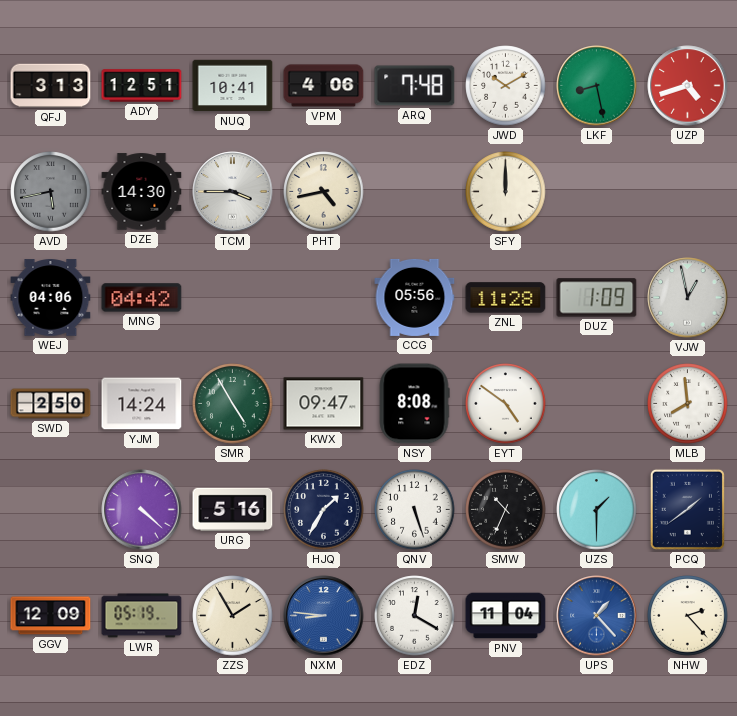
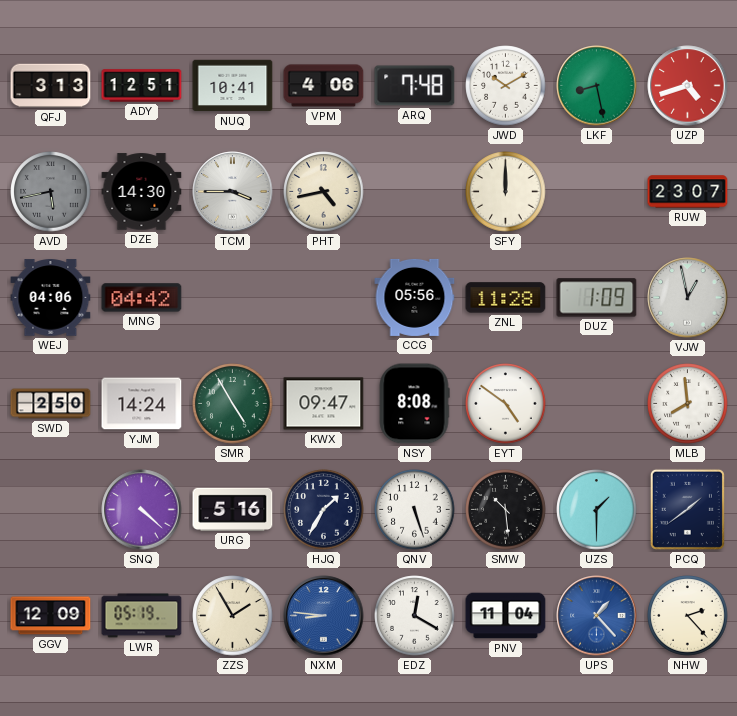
RUW: none -> 23:07 (688, 192)
SMW: 10:34 -> 10:29 (506, 510)
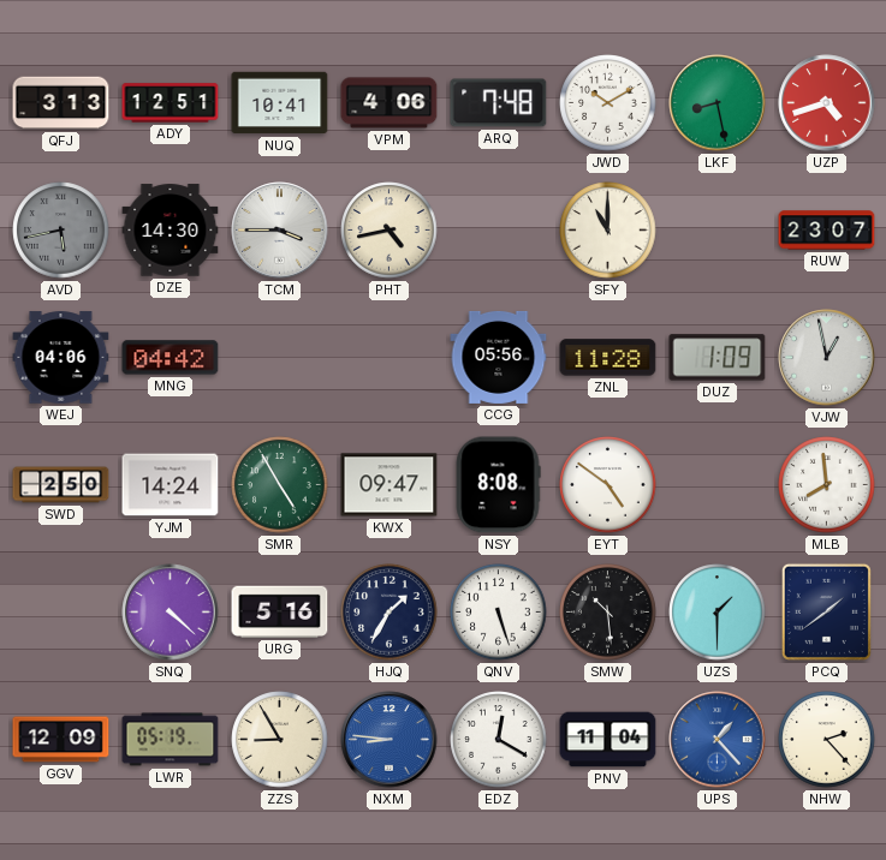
SFY: 12:00 -> 11:00 (608, 231)
ZZS: 1:55 -> 8:55 (280, 740)
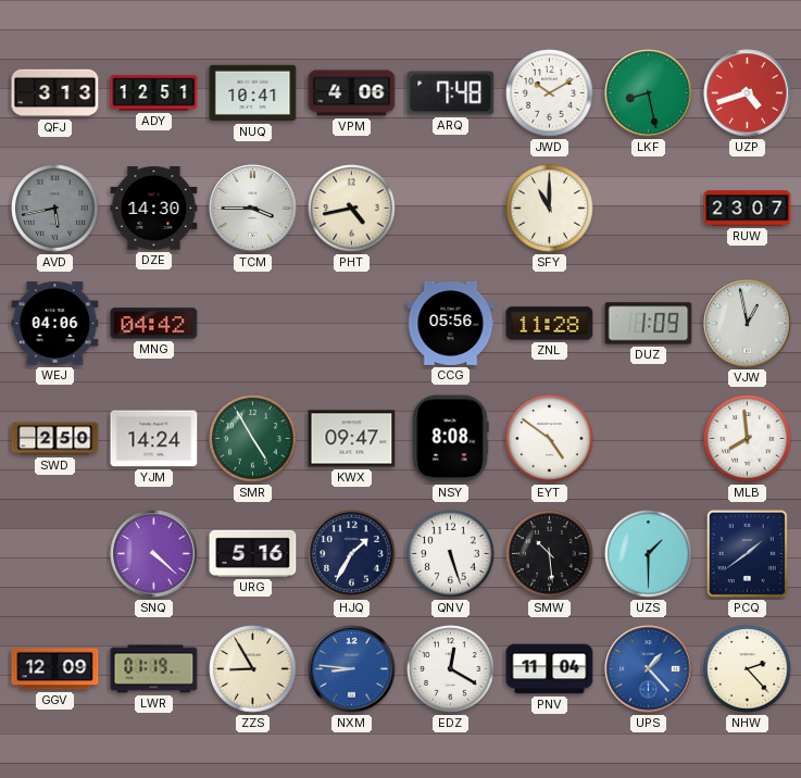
LWR: 05:19 -> 01:19 (154, 669)
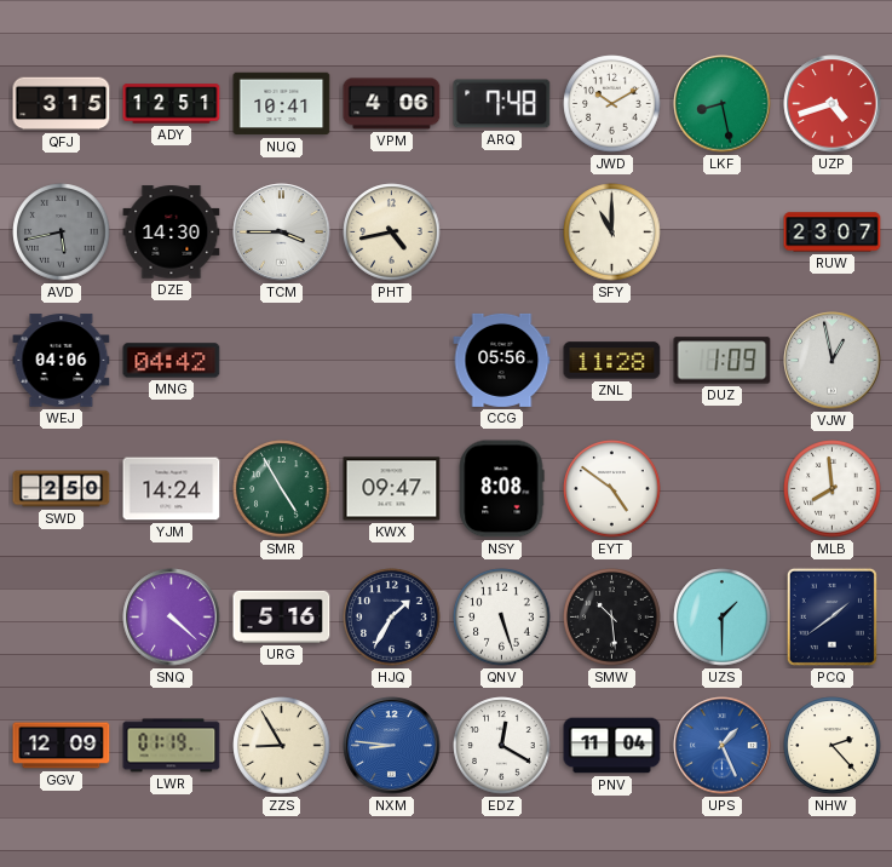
QFJ: 3:13 -> 3:15 (62, 104)
UPS: 1:23 -> 1:26 (723, 746)
